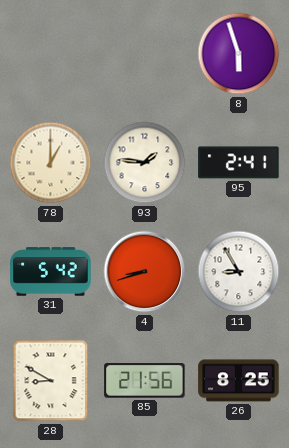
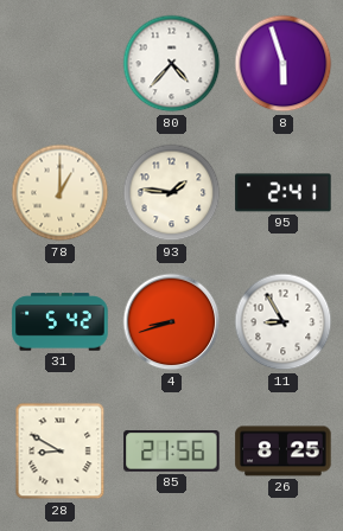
80: none -> 4:37 (172, 64)
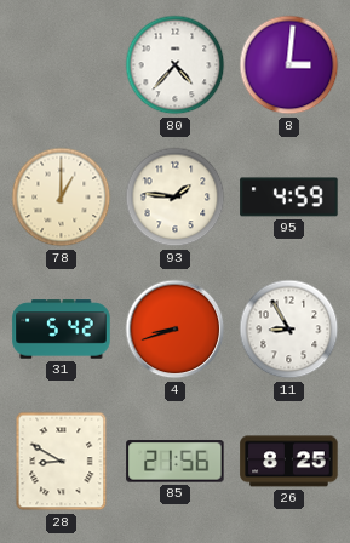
8: 5:57 -> 3:01 (289, 65)
95: 2:41 -> 4:59 (289, 198)
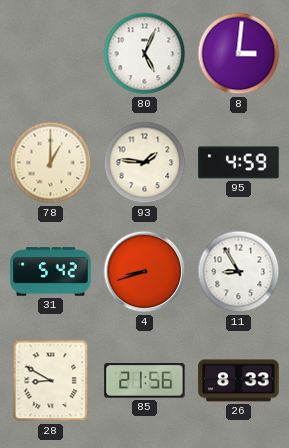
80: 4:37 -> 5:04 (145, 54)
26: 8:25 -> 8:33 (239, 381)
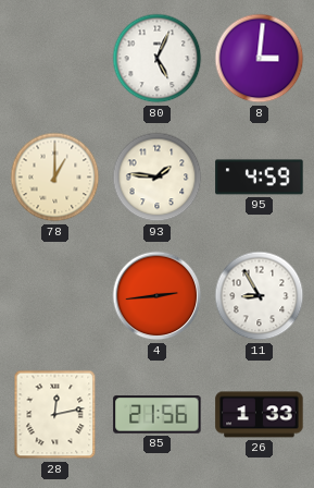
31: 5:42 -> none (51, 272)
4: 8:42 -> 2:44 (158, 296)
28: 8:50 -> 12:13 (55, 415)
26: 8:33 -> 1:33 (260, 415)
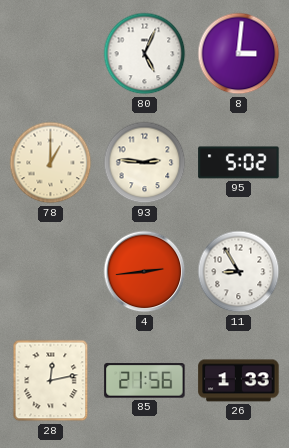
93: 1:46 -> 2:46 (145, 163)
95: 4:59 -> 5:02 (239, 163)
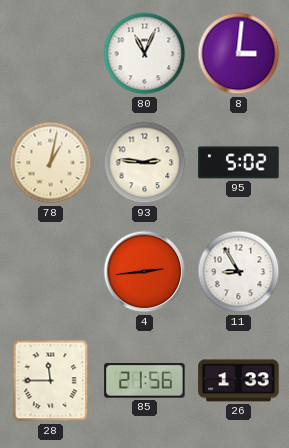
80: 5:04 -> 11:04 (145, 54)
78: 1:00 -> 1:02 (51, 163)
28: 12:13 -> 11:45 (51, 381)
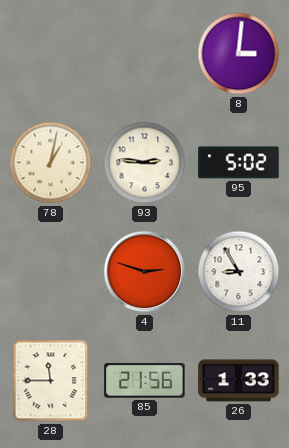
80: 11:04 -> none (145, 54)
4: 2:44 -> 2:48 (145, 272)
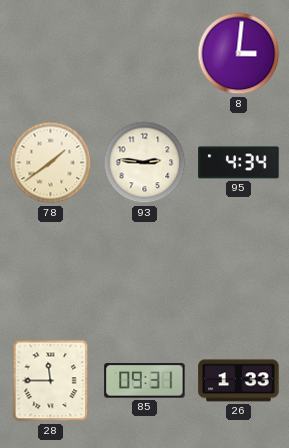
78: 1:02 -> 1:39 (51, 163)
95: 5:02 -> 4:34 (239, 163)
4: 2:48 -> none (145, 272)
11: 8:55 -> none (239, 272)
85: 21:56 -> 09:31 (145, 381)
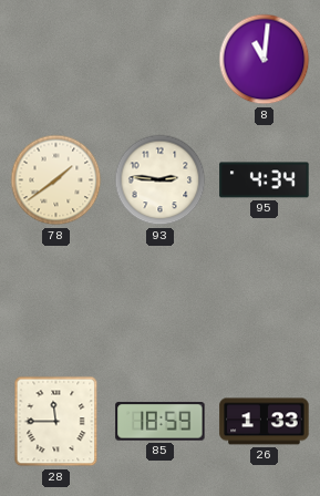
8: 3:01 -> 11:01 (265, 60)
85: 09:31 -> 18:59 (161, 422)
